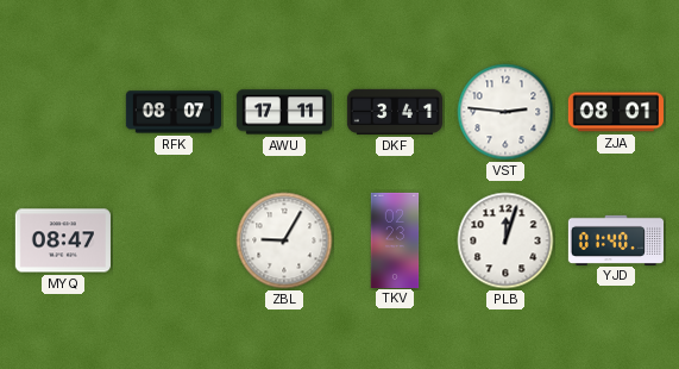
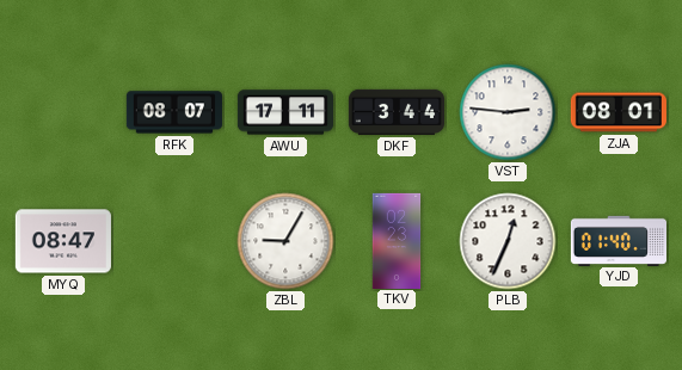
DKF: 3:41 -> 3:44 (395, 112)
PLB: 12:03 -> 12:34 (508, 241)
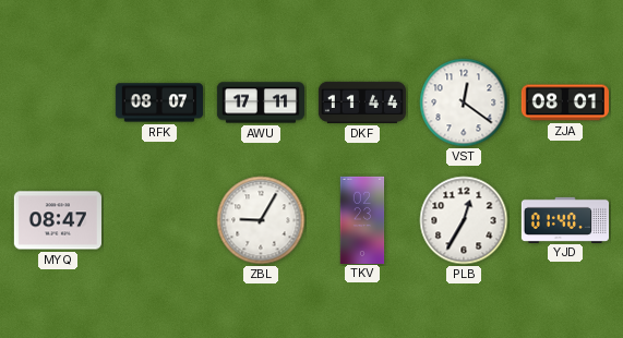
DKF: 3:44 -> 11:44 (361, 102)
VST: 2:46 -> 12:21 (464, 102)
PLB: 12:34 -> 12:35 (464, 220)
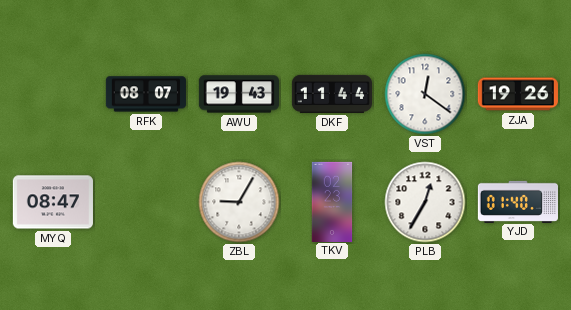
AWU: 17:11 -> 19:43 (238, 94)
ZJA: 08:01 -> 19:26 (518, 94)
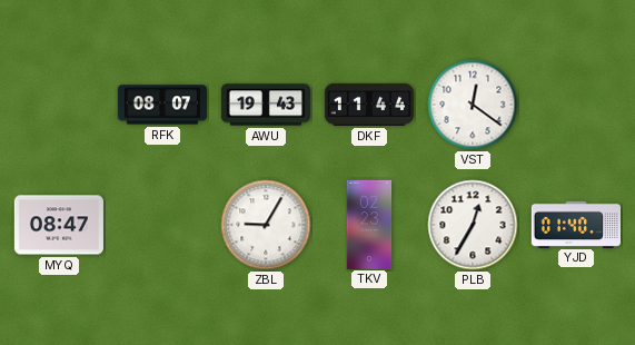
ZJA: 19:26 -> none (518, 94)
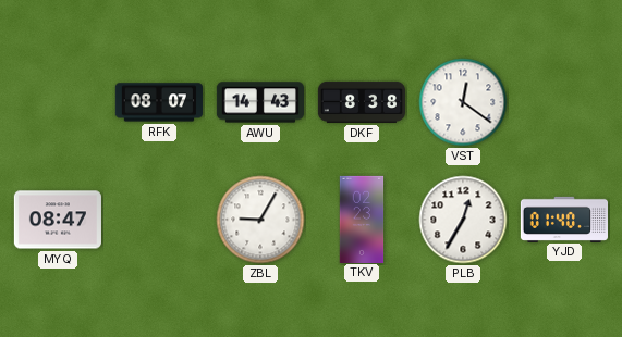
AWU: 19:43 -> 14:43 (259, 102)
DKF: 11:44 -> 8:38 (361, 102)
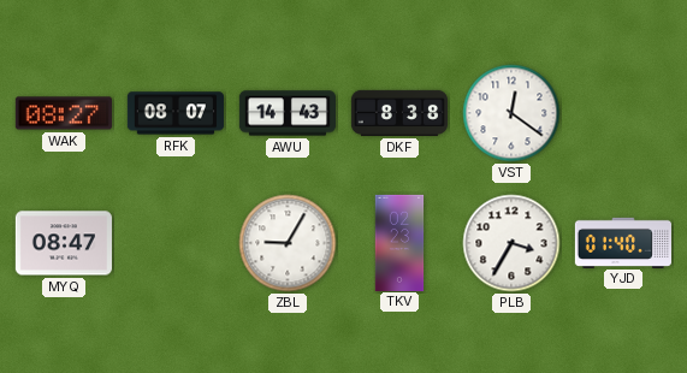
WAK: none -> 08:27 (64, 113)
PLB: 12:35 -> 3:35 (511, 243)
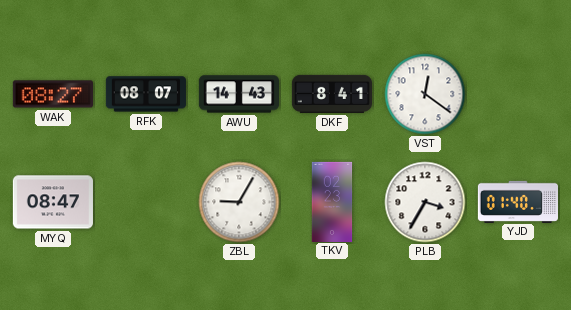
DKF: 8:38 -> 8:41 (331, 94)
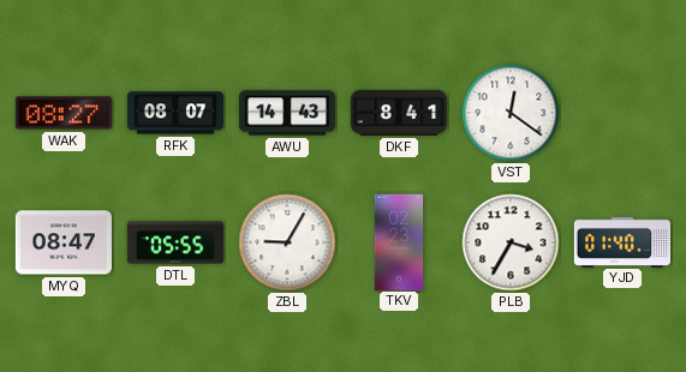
DTL: none -> 05:55 (174, 242)
